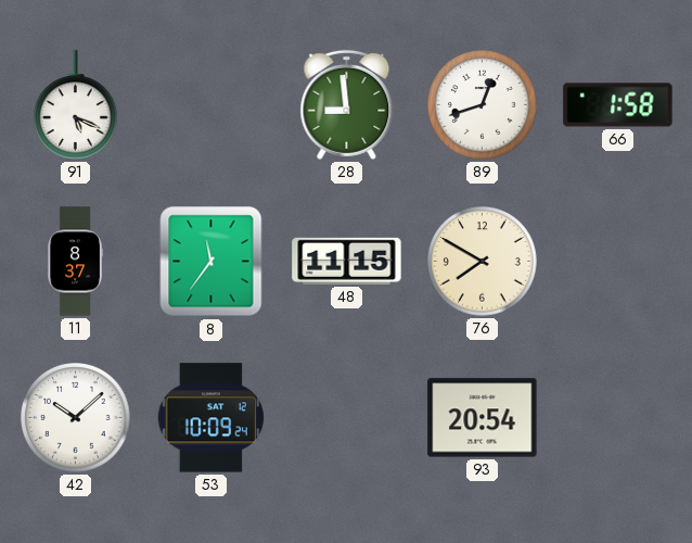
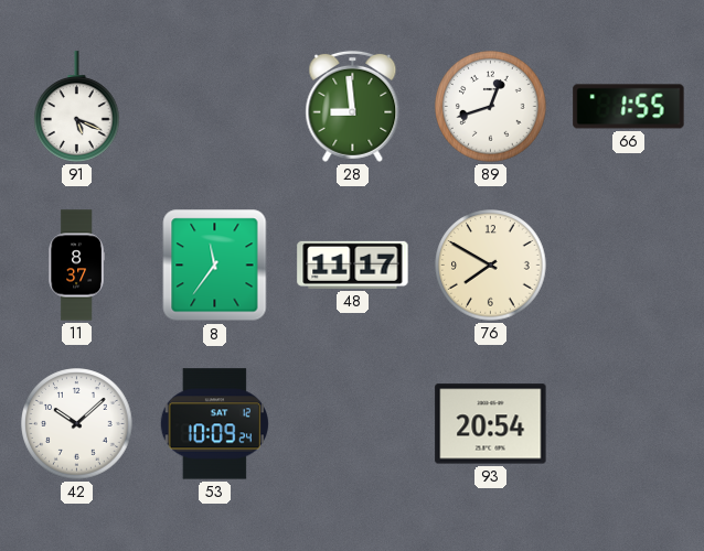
66: 1:58 -> 1:55 (629, 107)
48: 11:15 -> 11:17 (353, 264)
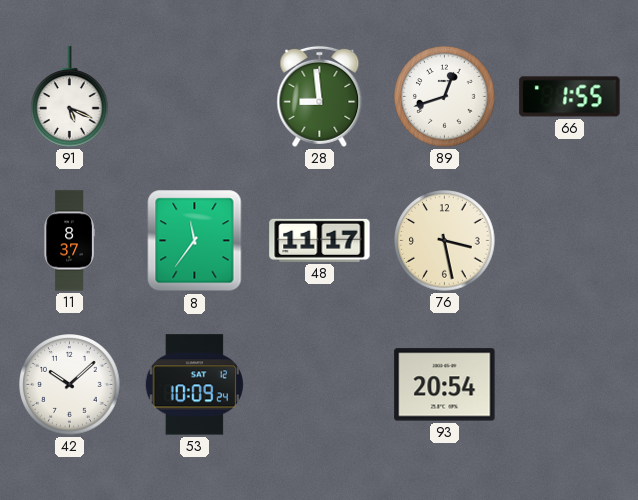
76: 7:50 -> 3:28 (445, 241)
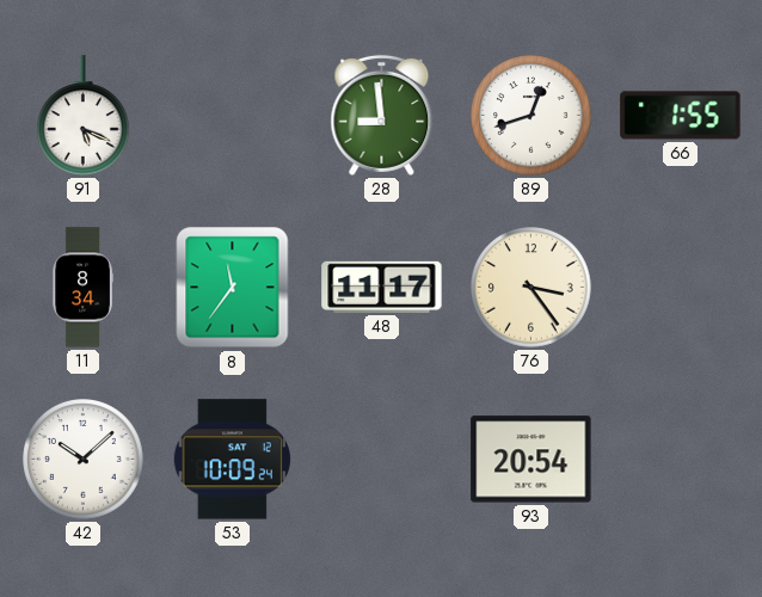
11: 8:37 -> 8:34 (82, 288)
76: 3:28 -> 3:24 (531, 288)
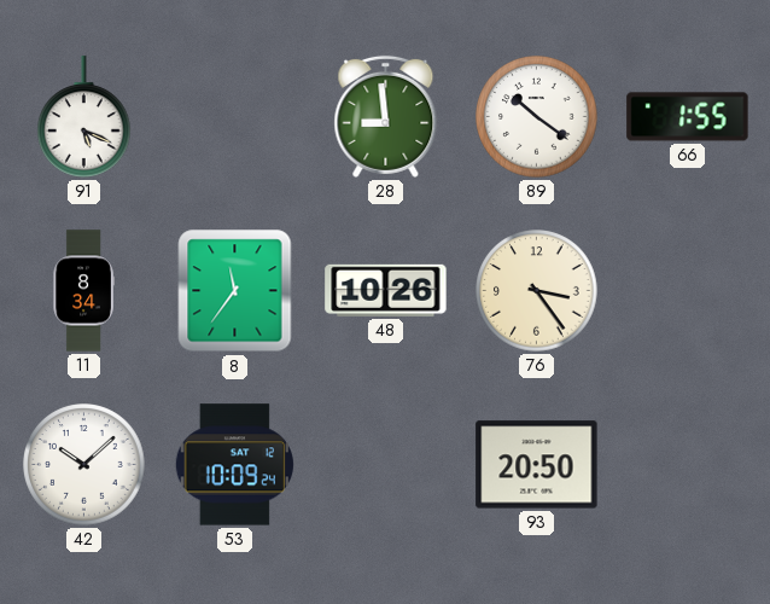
89: 12:42 -> 10:21 (537, 117)
48: 11:17 -> 10:26 (386, 290)
93: 20:54 -> 20:50 (537, 465)
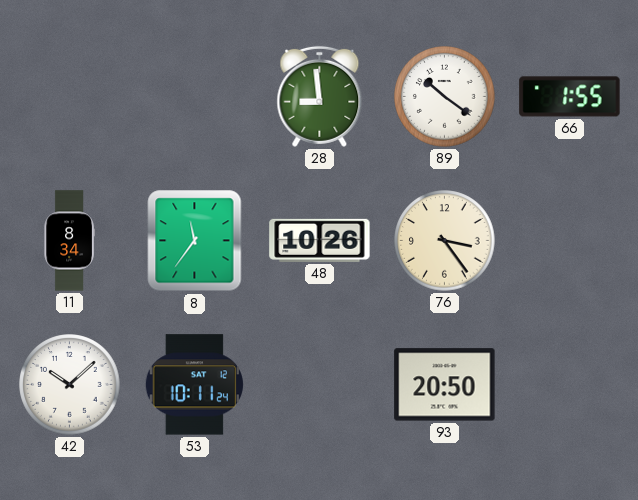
91: 5:19 -> none (84, 117)
53: 10:09 -> 10:11 (194, 385)
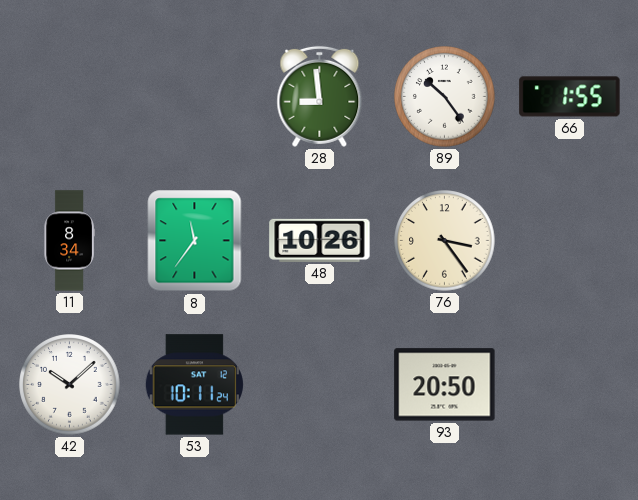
89: 10:21 -> 10:24 (445, 97)
